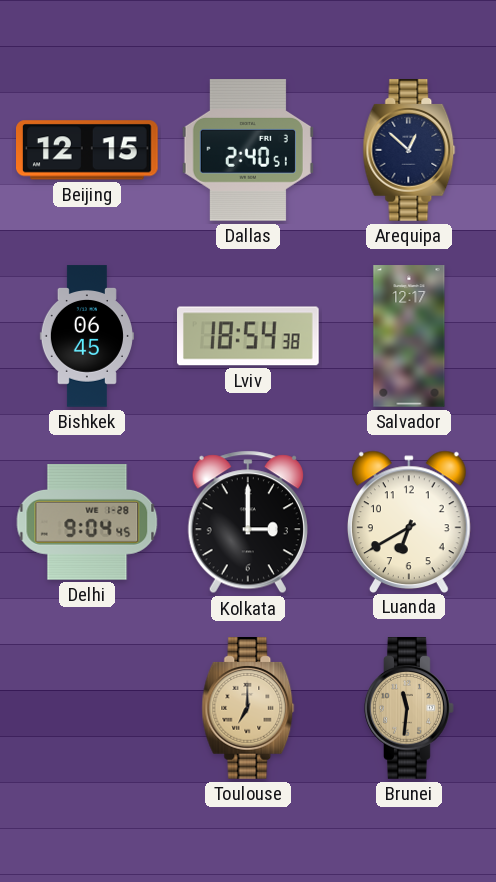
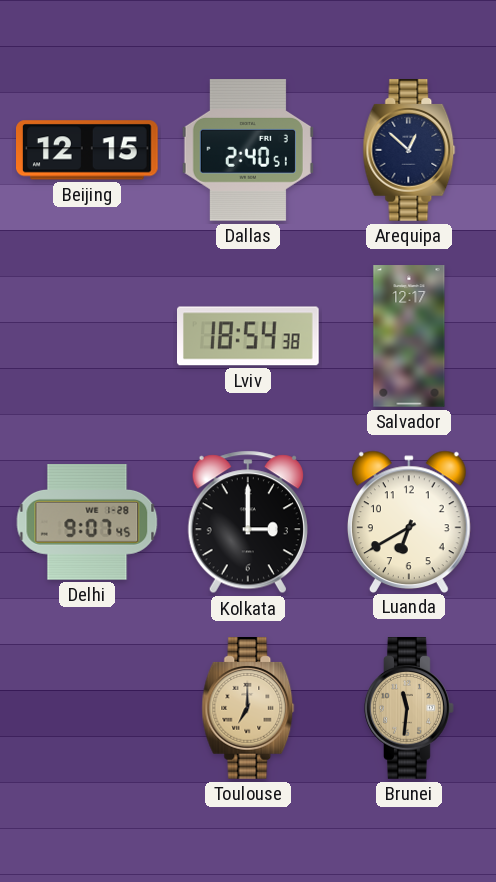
Bishkek: 06:45 -> none (87, 336)
Delhi: 9:04 -> 9:07 (87, 523)
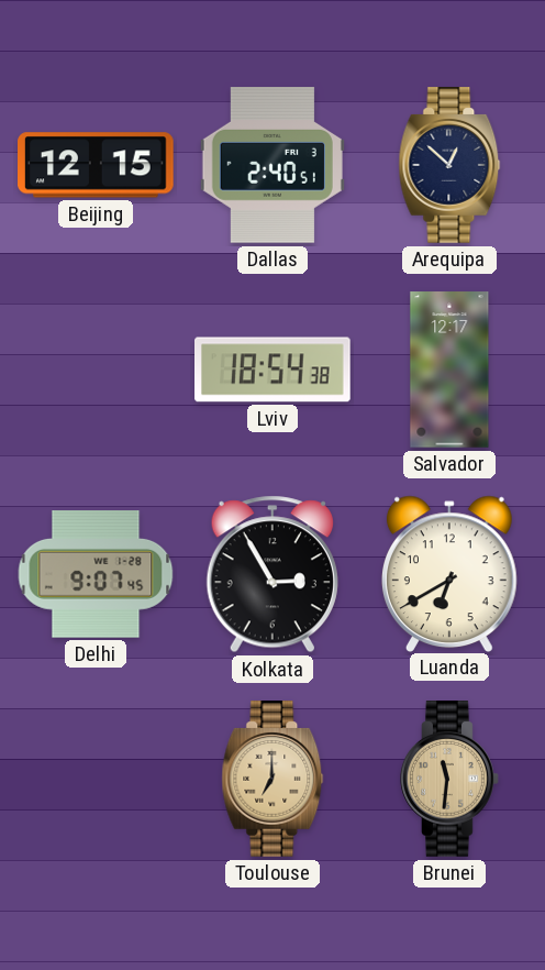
Kolkata: 3:00 -> 2:55 (272, 574)
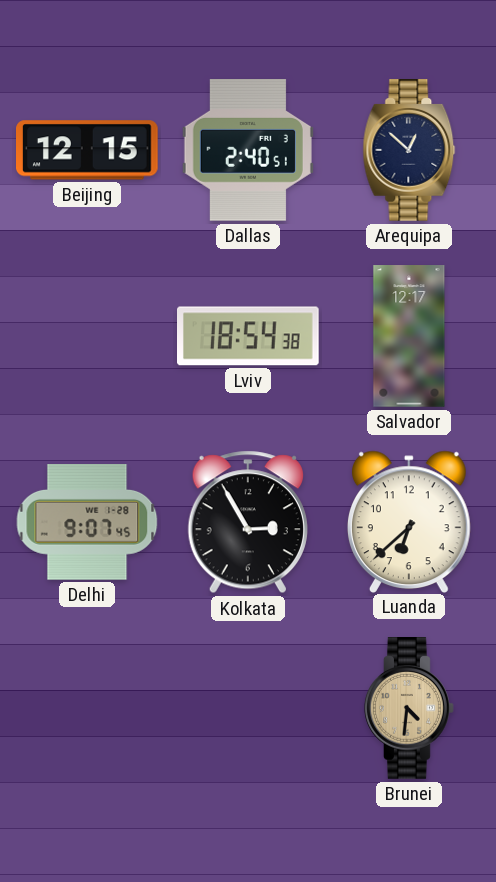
Luanda: 6:40 -> 6:38 (409, 521)
Toulouse: 7:00 -> none (272, 779)
Brunei: 11:31 -> 4:31 (409, 708)
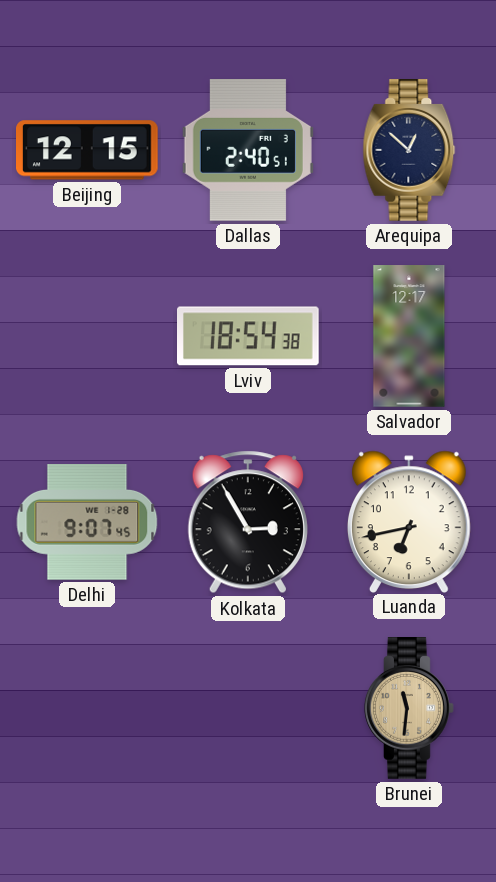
Luanda: 6:38 -> 6:43 (409, 521)
Brunei: 4:31 -> 11:31 (409, 708)
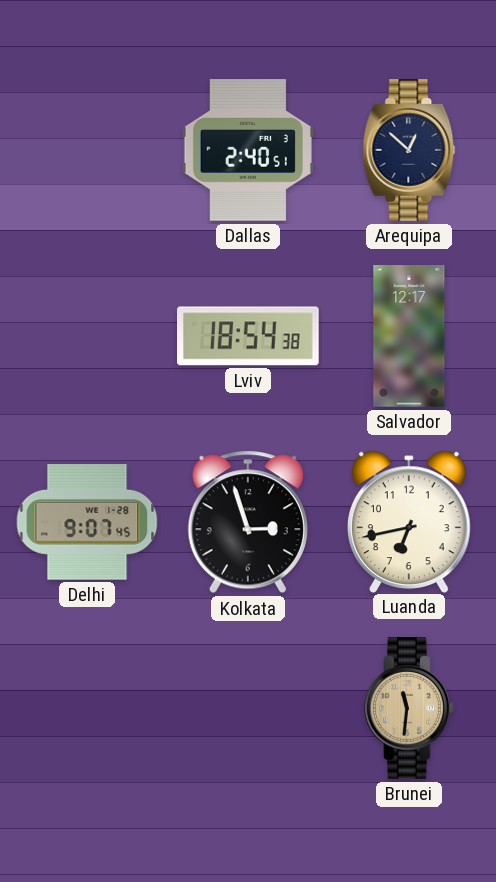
Beijing: 12:15 -> none (88, 150)
Kolkata: 2:55 -> 2:57 (248, 522)
